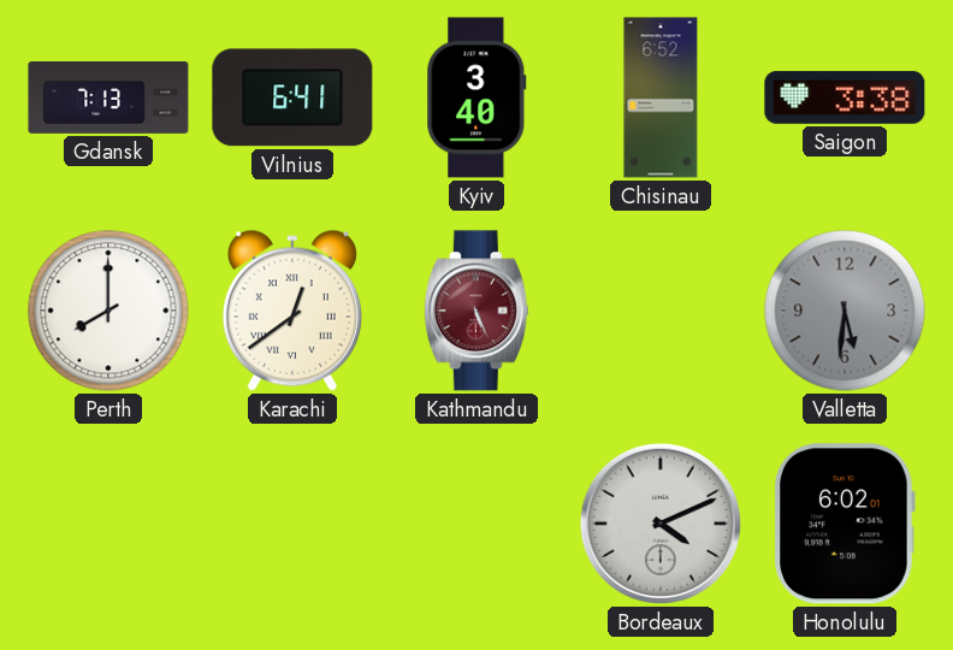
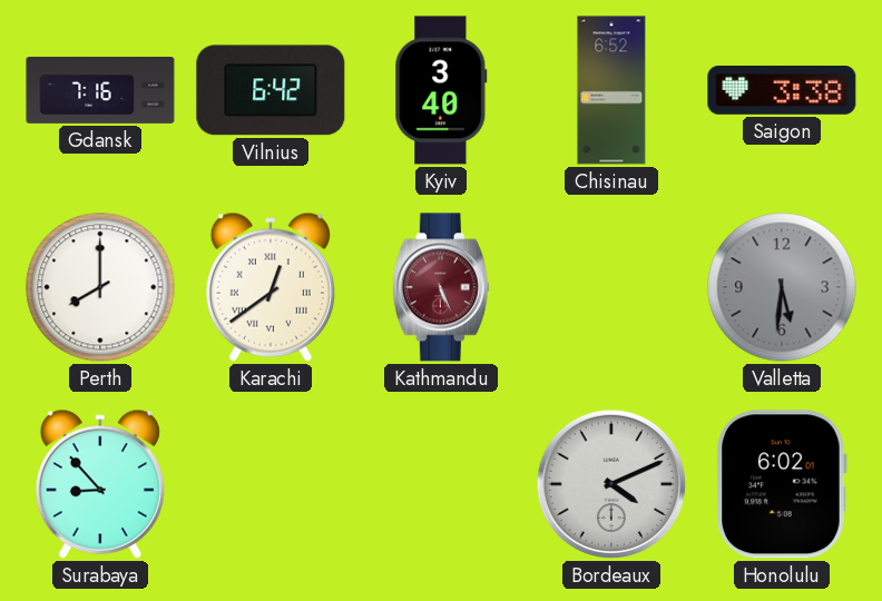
Gdansk: 7:13 -> 7:16 (100, 91)
Vilnius: 6:41 -> 6:42 (271, 90)
Surabaya: none -> 8:53 (100, 484)
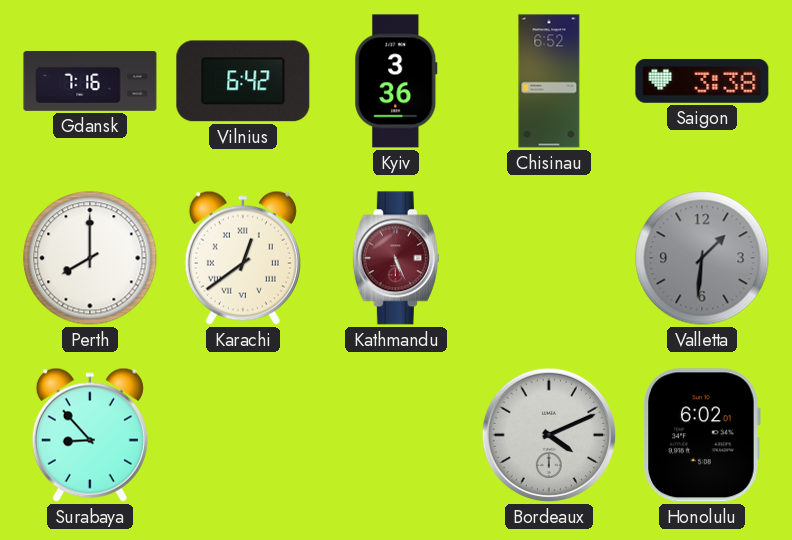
Kyiv: 3:40 -> 3:36 (396, 81)
Valletta: 5:31 -> 1:31 (702, 258)
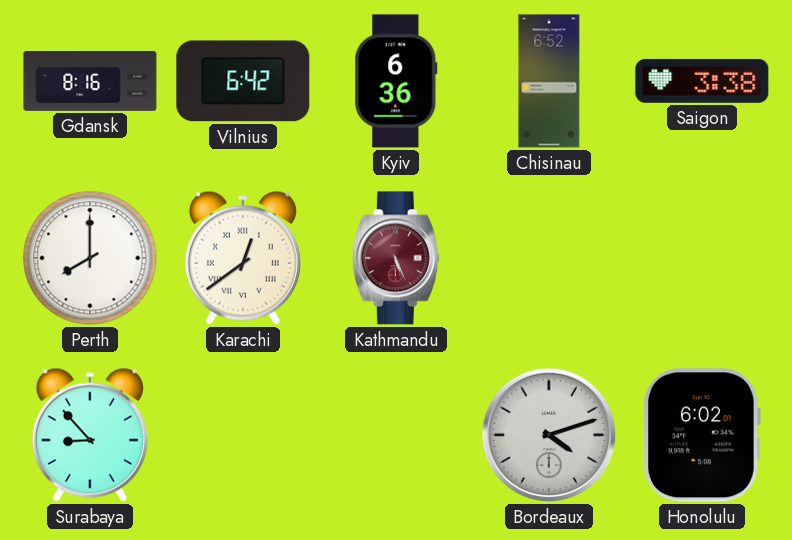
Gdansk: 7:16 -> 8:16 (90, 82)
Kyiv: 3:36 -> 6:36 (396, 81)
Valletta: 1:31 -> none (702, 258)
Bordeaux: 4:11 -> 4:12 (549, 435)
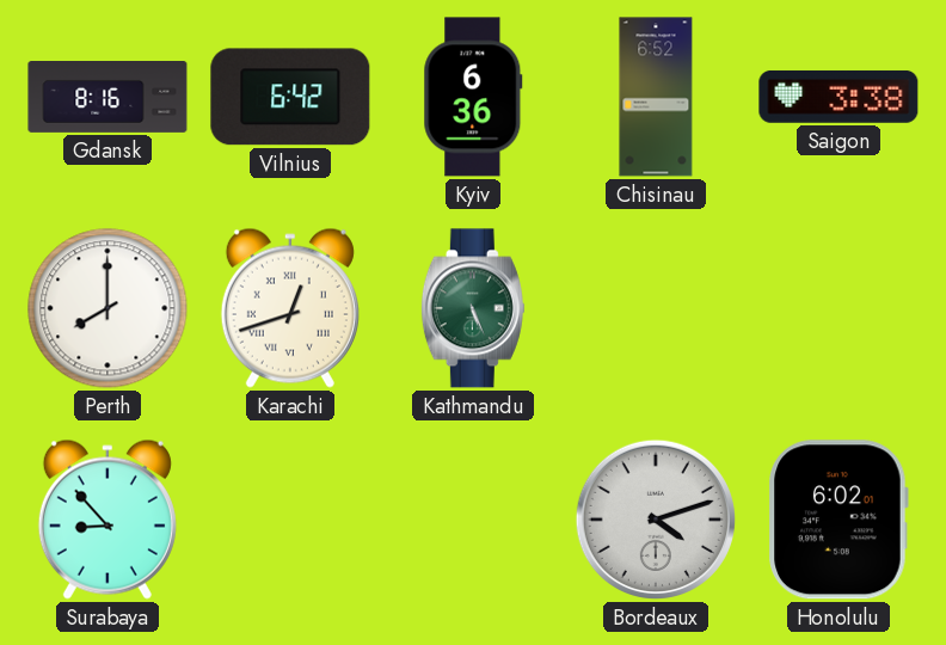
Karachi: 12:39 -> 12:42 (290, 308)
Kathmandu dial: burgundy -> green (473, 308)
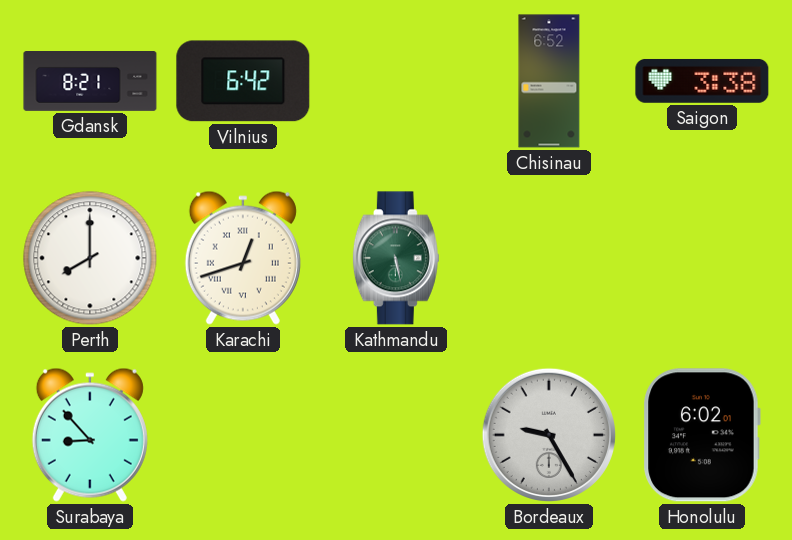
Gdansk: 8:16 -> 8:21 (90, 82)
Kyiv: 6:36 -> none (473, 97)
Kathmandu: 5:26 -> 5:28 (396, 258)
Bordeaux: 4:12 -> 9:25 (549, 435)
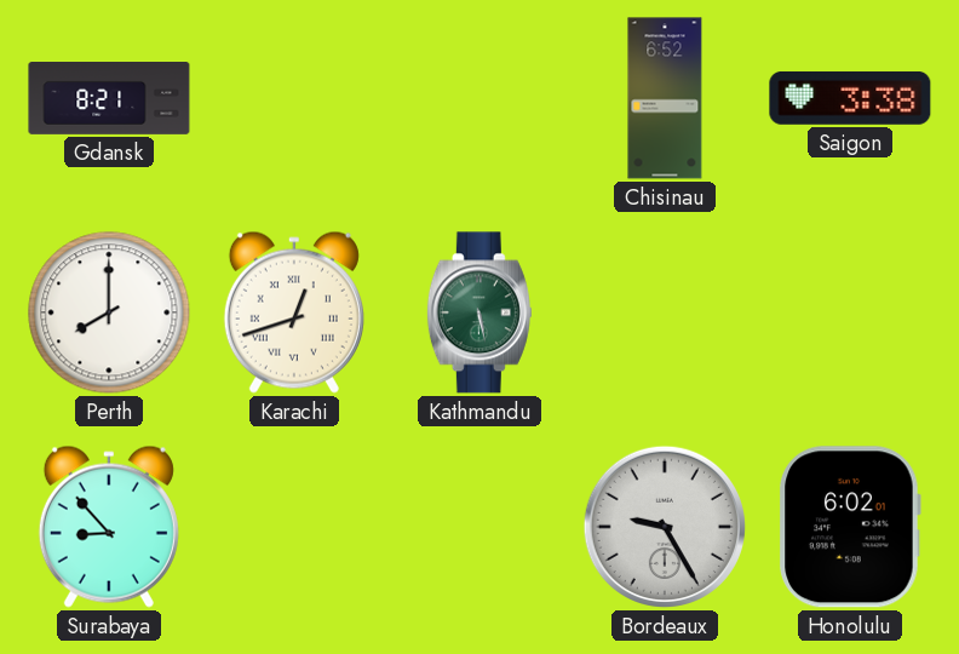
Vilnius: 6:42 -> none (243, 81)
